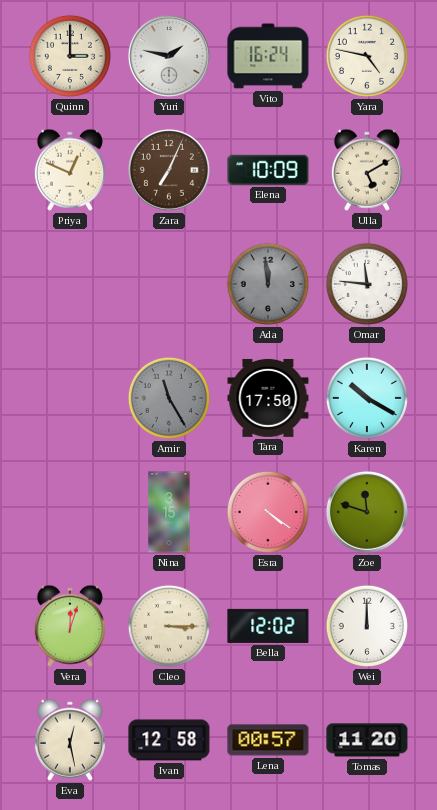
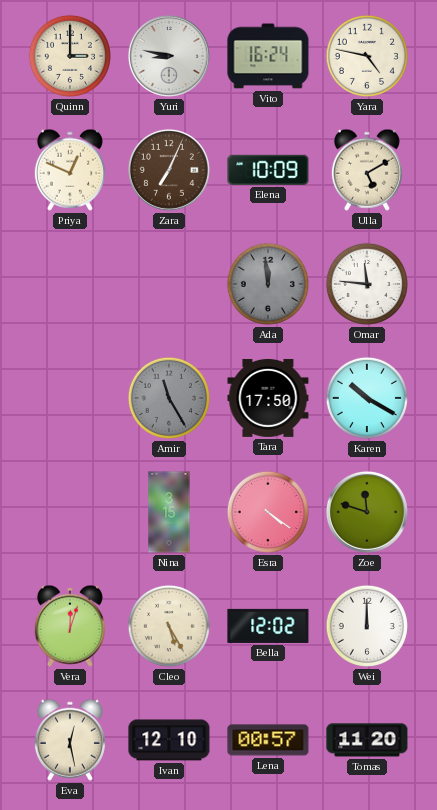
Yuri: 1:47 -> 8:47 (169, 56)
Cleo: 3:15 -> 5:25 (169, 626)
Ivan: 12:58 -> 12:10 (169, 740)
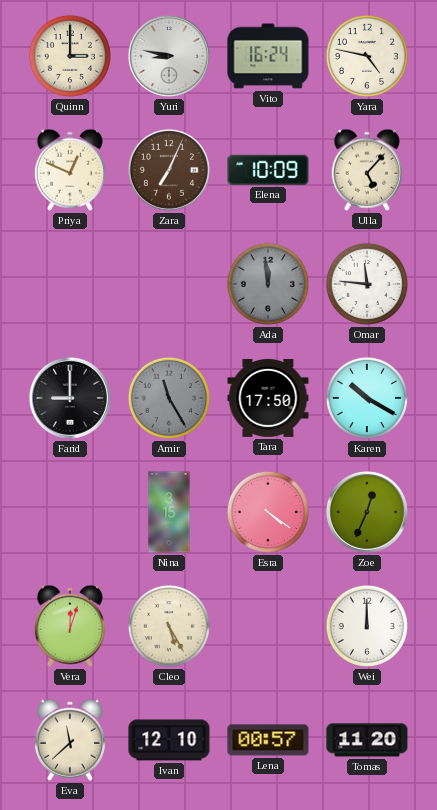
Ulla: 5:10 -> 5:07 (367, 170)
Farid: none -> 9:00 (70, 398)
Zoe: 11:48 -> 12:34 (367, 512)
Bella: 12:02 -> none (268, 626)
Eva: 12:28 -> 11:38 (70, 740)
